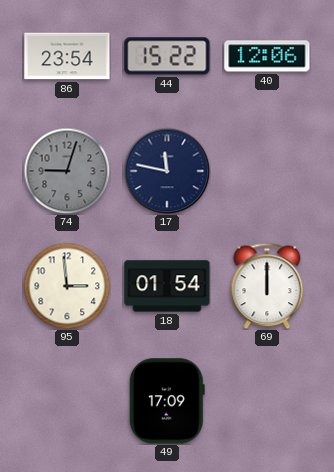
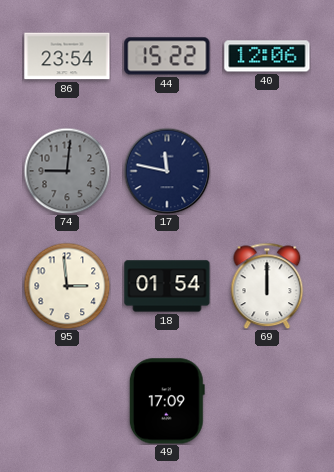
74: 9:03 -> 9:01 (67, 171)
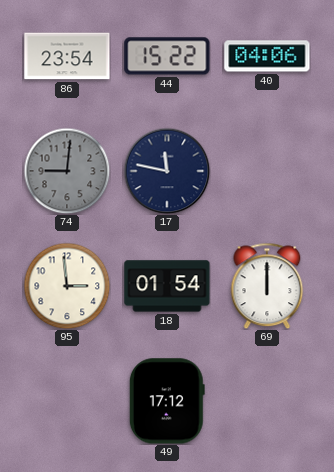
40: 12:06 -> 04:06 (267, 56)
49: 17:09 -> 17:12 (167, 401)
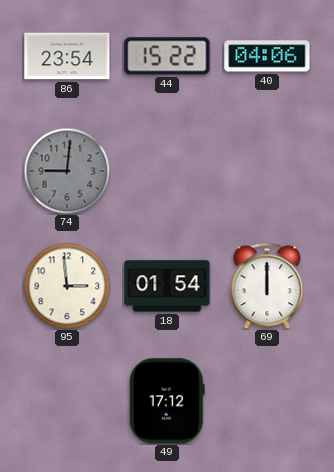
17: 11:47 -> none (167, 171)
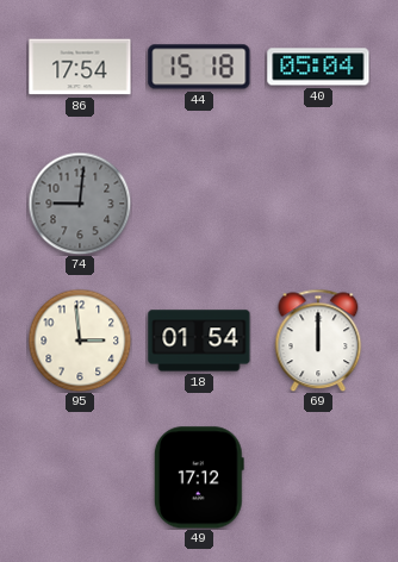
86: 23:54 -> 17:54 (80, 67)
44: 15:22 -> 15:18 (199, 67)
40: 04:06 -> 05:04 (318, 67)
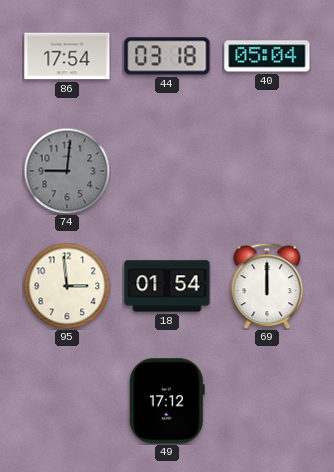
44: 15:18 -> 03:18 (167, 56)
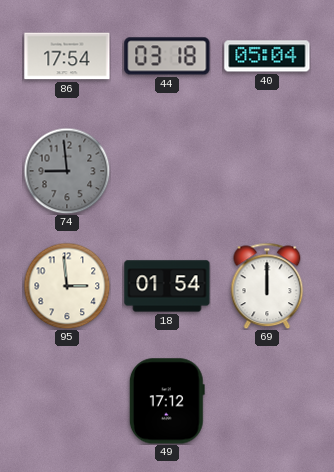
74: 9:01 -> 8:59 (67, 171)
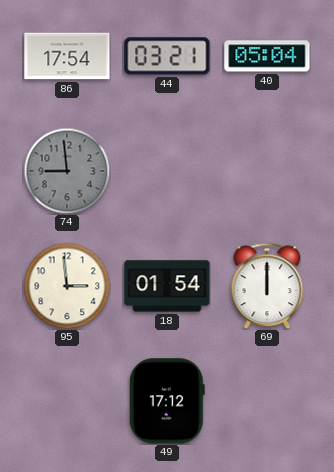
44: 03:18 -> 03:21 (167, 56)
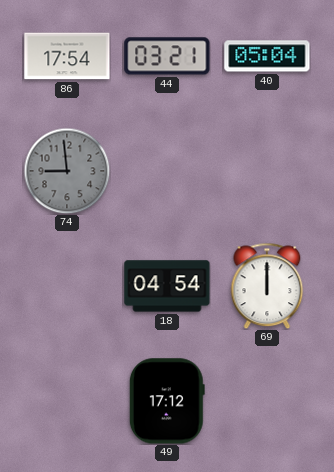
95: 2:59 -> none (67, 286)
18: 01:54 -> 04:54 (167, 286)
